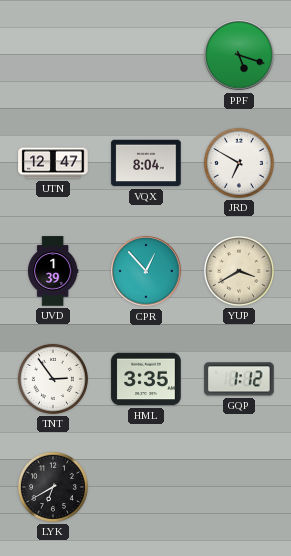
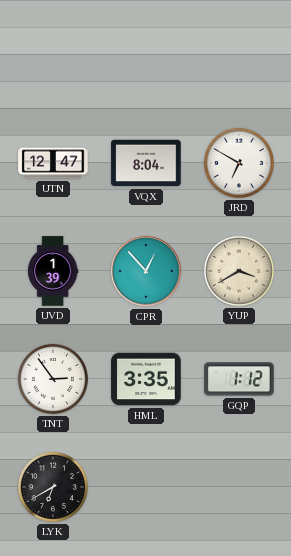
PPF: 5:18 -> none (239, 55)
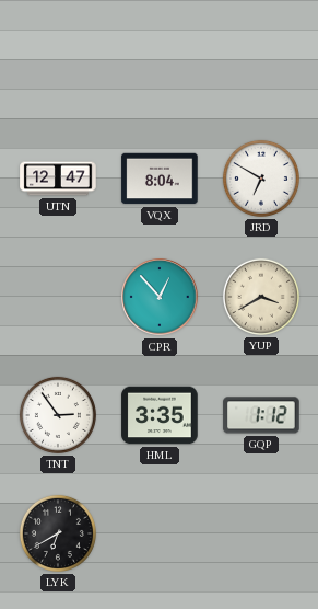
UVD: 1:39 -> none (54, 271)
